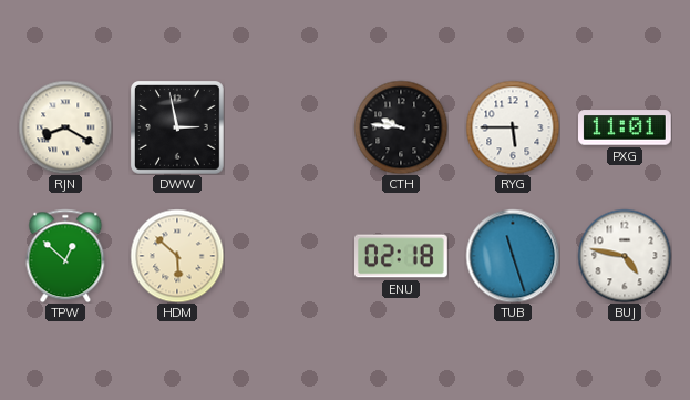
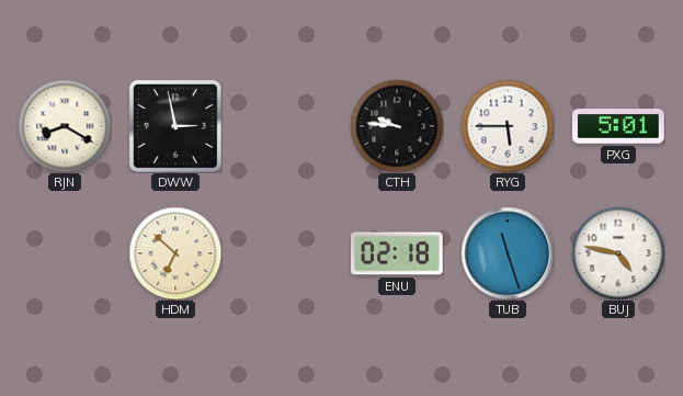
PXG: 11:01 -> 5:01 (619, 126)
TPW: 12:52 -> none (65, 256)
HDM: 5:52 -> 6:52 (175, 253)
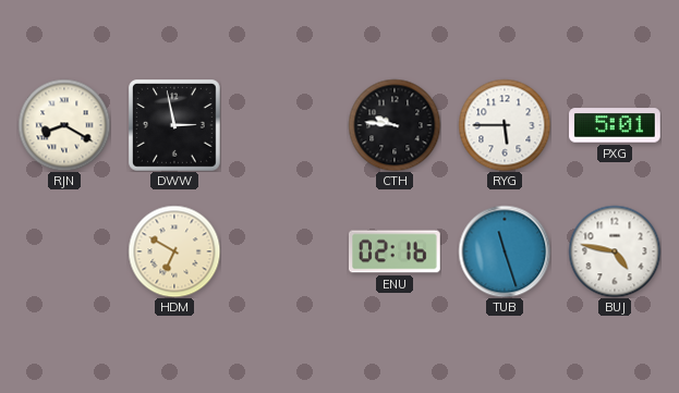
HDM: 6:52 -> 6:50 (174, 251)
ENU: 02:18 -> 02:16 (396, 251)
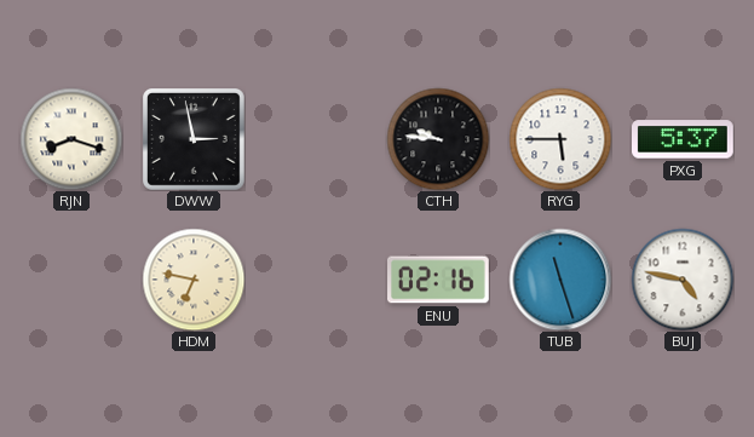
RJN: 8:20 -> 8:18 (71, 139)
PXG: 5:01 -> 5:37 (684, 139)
HDM: 6:50 -> 6:47 (194, 280)
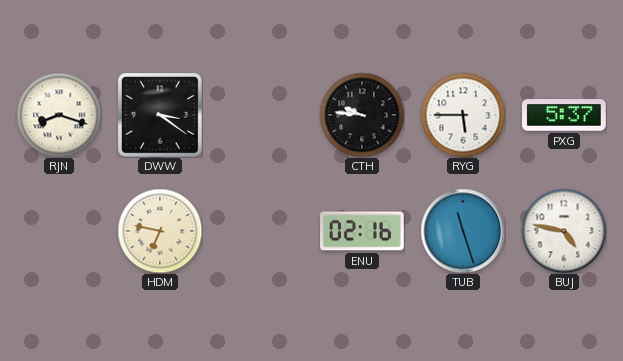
DWW: 2:58 -> 3:21 (161, 116)
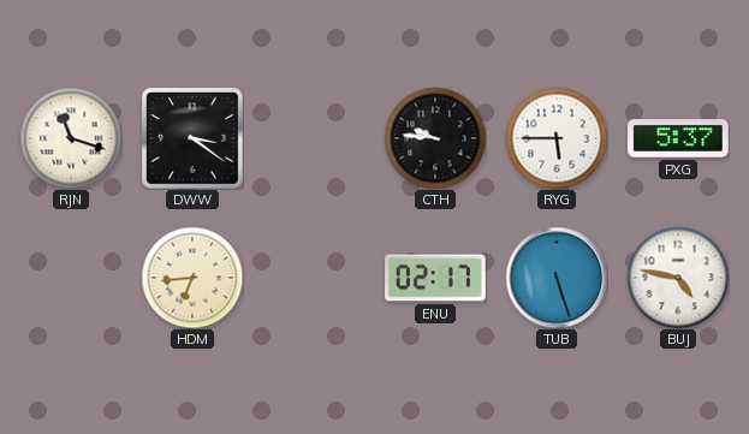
RJN: 8:18 -> 11:18 (71, 138)
HDM: 6:47 -> 6:44 (192, 278)
ENU: 02:16 -> 02:17 (436, 278)
TUB: 11:27 -> 5:27 (557, 278)
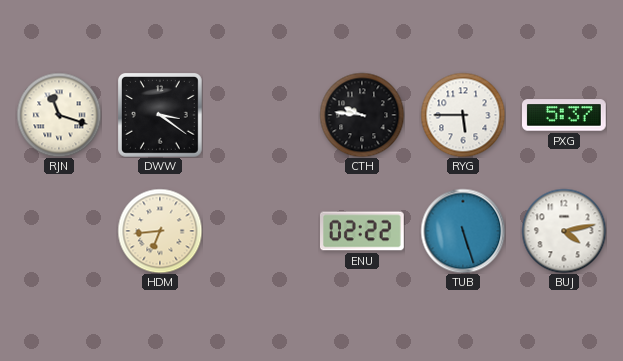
ENU: 02:17 -> 02:22 (363, 231)
BUJ: 4:47 -> 4:13 (564, 231)
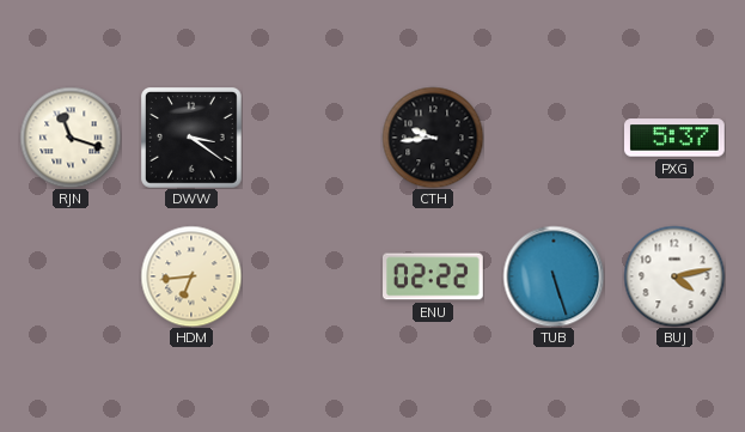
CTH: 9:46 -> 9:44 (433, 138)
RYG: 5:45 -> none (463, 115)
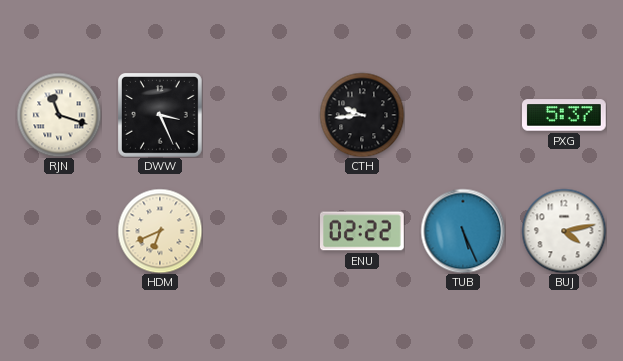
DWW: 3:21 -> 3:26 (161, 116)
HDM: 6:44 -> 6:41 (160, 231)
TUB: 5:27 -> 5:26 (463, 231)
